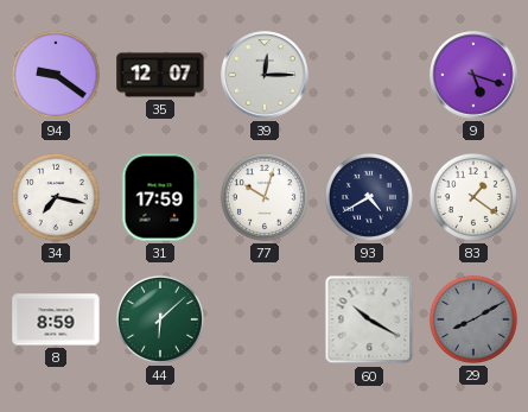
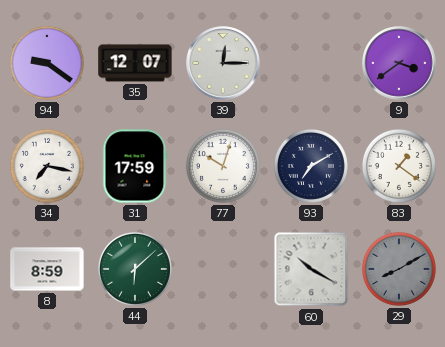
9: 5:18 -> 3:39 (399, 63)
93: 4:40 -> 7:10 (311, 166)
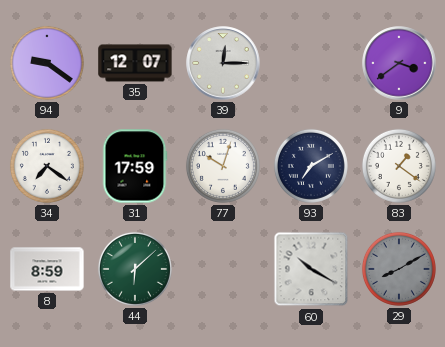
34: 7:17 -> 7:21 (47, 166)
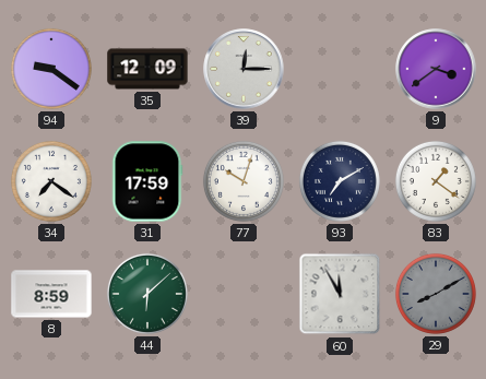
35: 12:07 -> 12:09 (147, 69)
60: 10:20 -> 11:55 (340, 294)
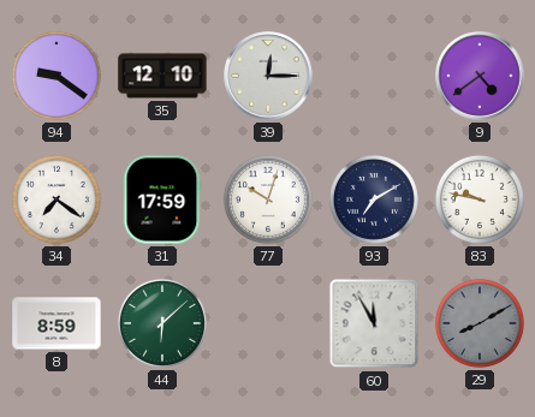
35: 12:09 -> 12:10 (162, 76)
9: 3:39 -> 4:39 (480, 76)
83: 1:21 -> 9:47 (480, 199)
